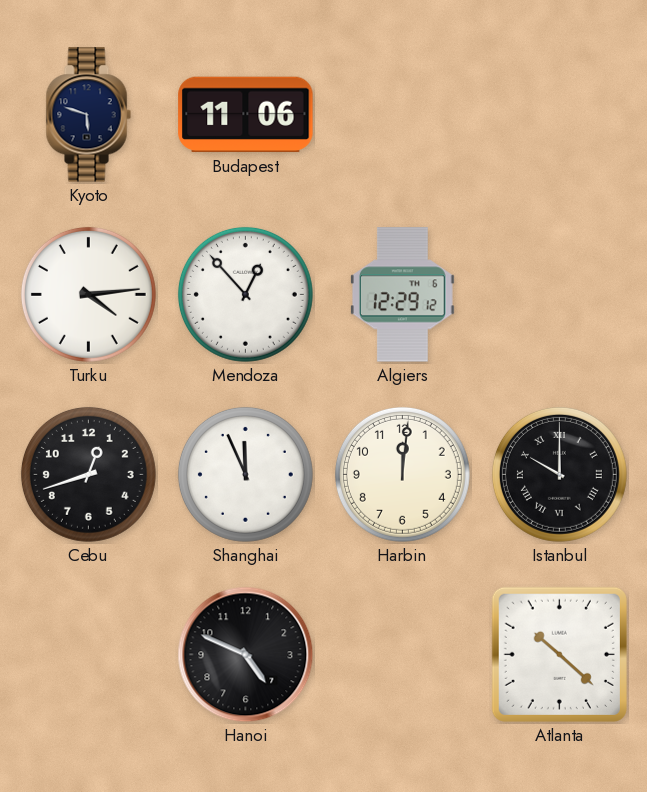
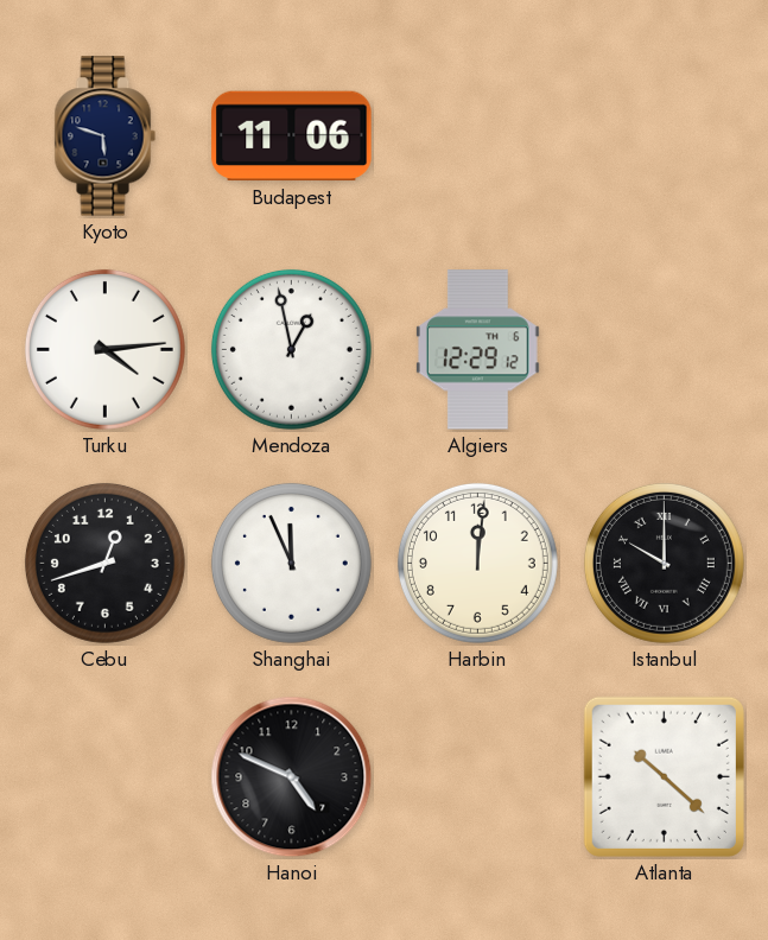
Mendoza: 12:53 -> 12:58 (291, 349)
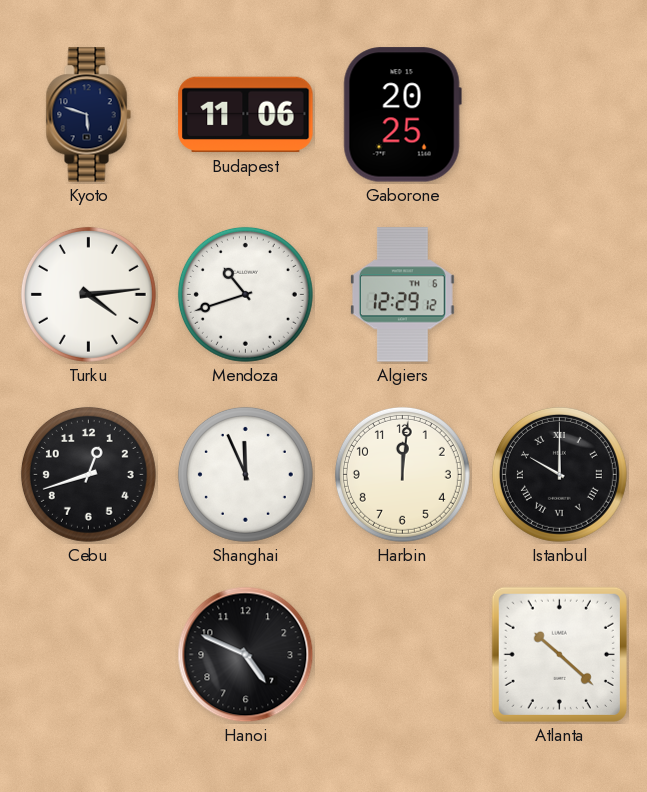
Gaborone: none -> 20:25 (402, 115)
Mendoza: 12:58 -> 10:42 (245, 294)
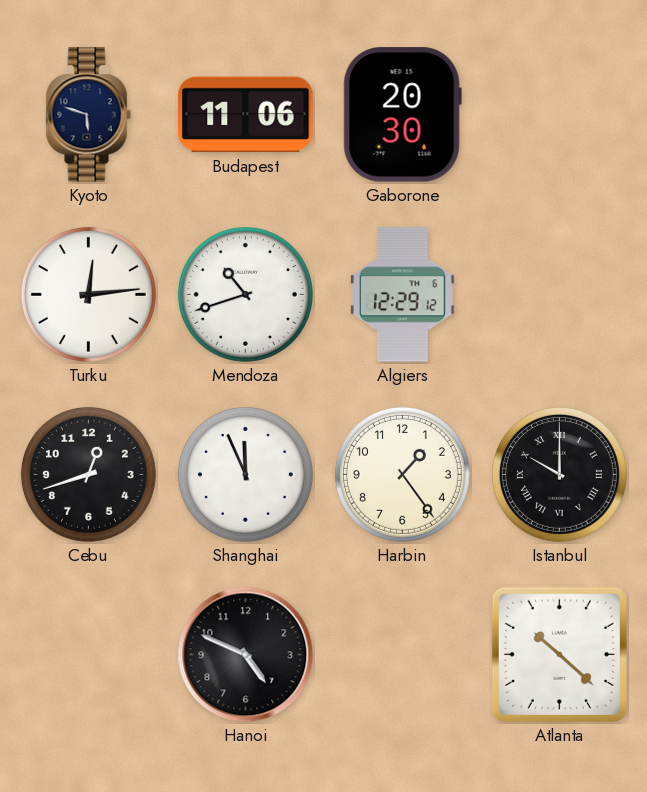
Gaborone: 20:25 -> 20:30 (402, 115)
Turku: 4:14 -> 12:14 (88, 294)
Harbin: 12:01 -> 1:24 (402, 474)
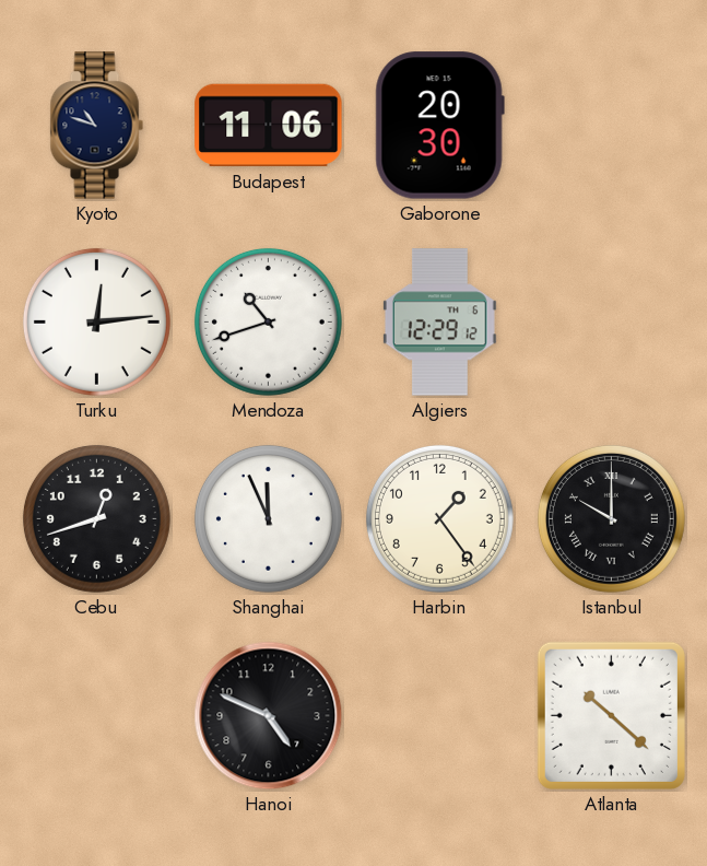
Kyoto: 5:48 -> 10:48 (96, 126)
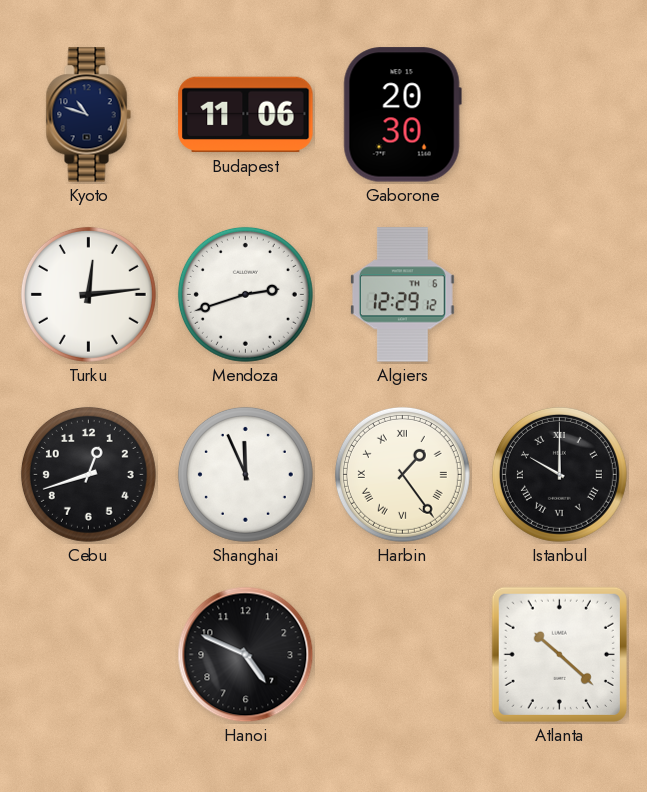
Mendoza: 10:42 -> 2:42 (245, 294)
Harbin numerals: Arabic -> Roman (402, 474)
